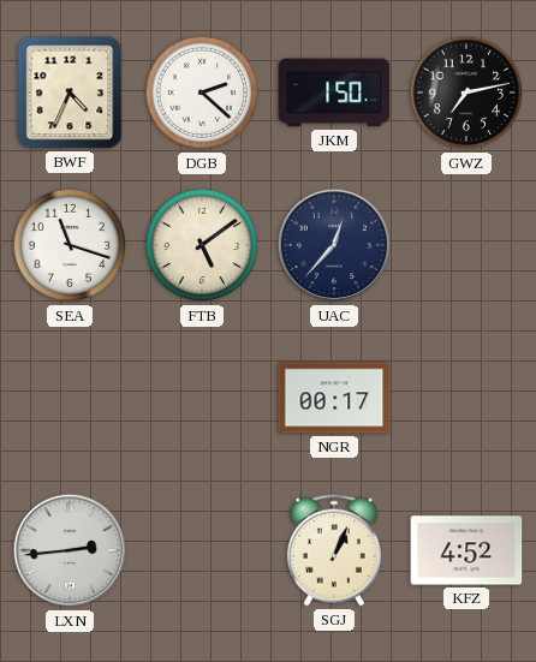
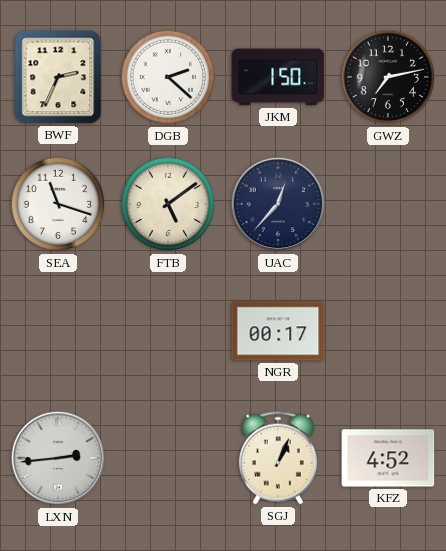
BWF: 4:34 -> 2:34 (58, 77)
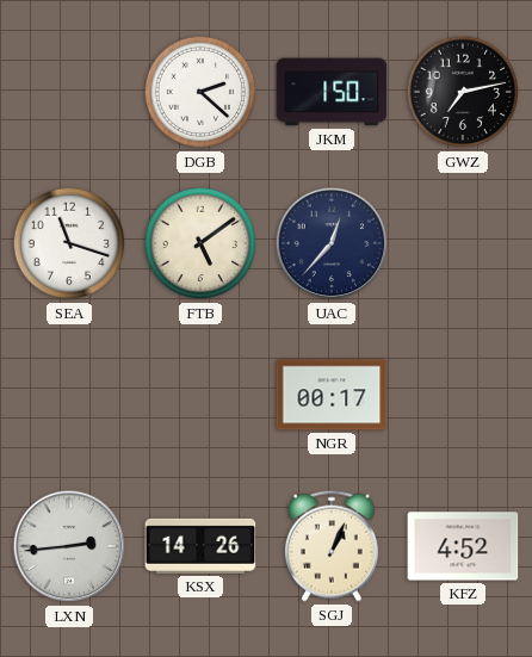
BWF: 2:34 -> none (58, 77)
KSX: none -> 14:26 (200, 546)
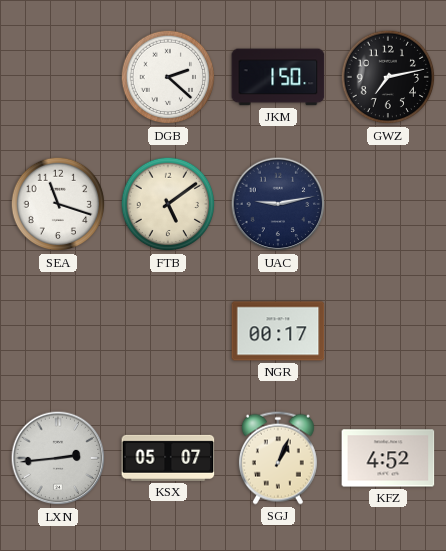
UAC: 12:37 -> 9:13 (278, 204)
KSX: 14:26 -> 05:07 (168, 458)
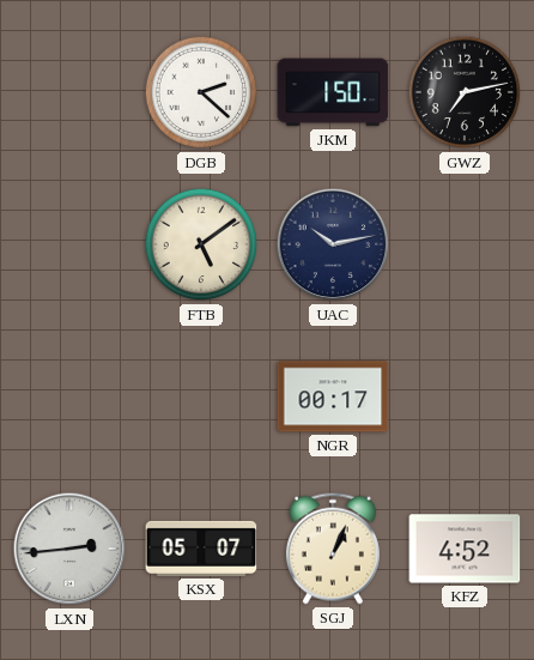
SEA: 11:18 -> none (58, 204)
UAC: 9:13 -> 10:13 (333, 244)
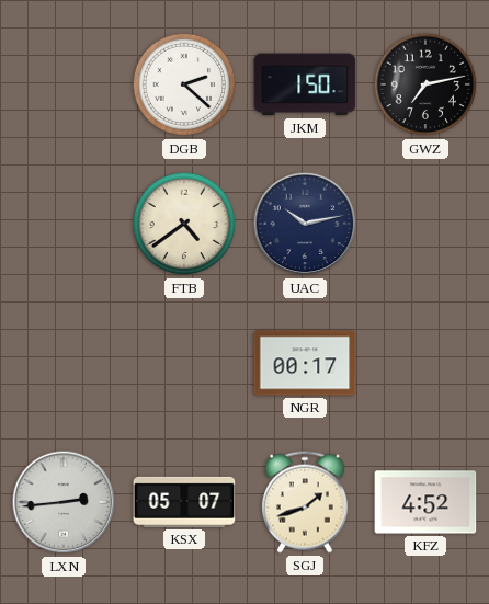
FTB: 5:09 -> 4:39 (184, 224)
SGJ: 1:04 -> 1:42 (305, 502)
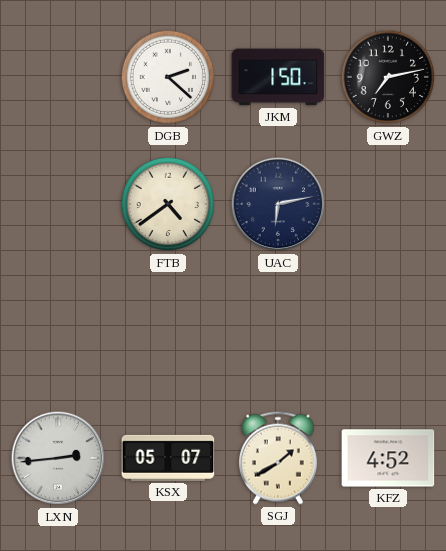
UAC: 10:13 -> 6:13 (278, 204)
NGR: 00:17 -> none (305, 363)
SGJ: 1:42 -> 1:40 (278, 458)
